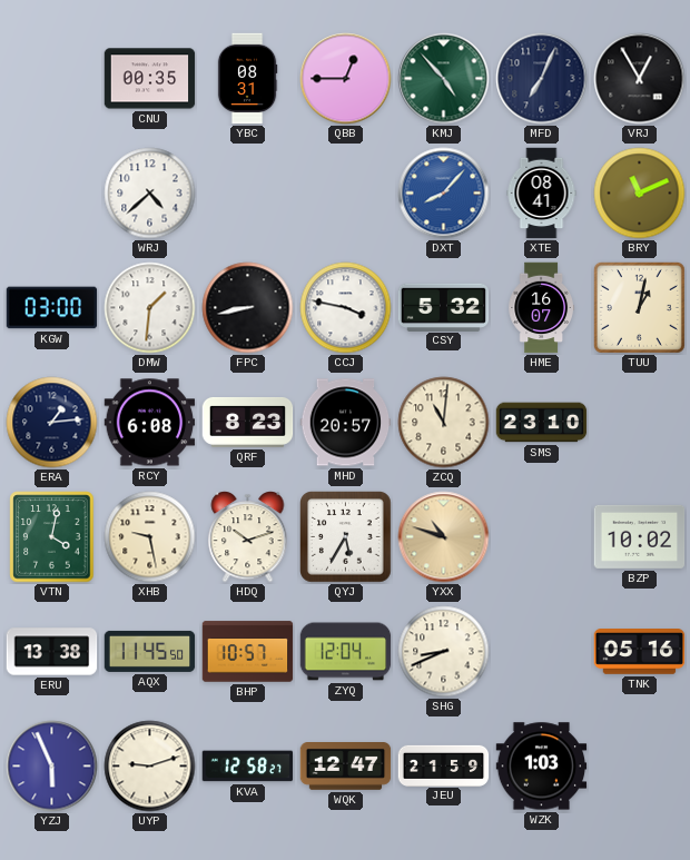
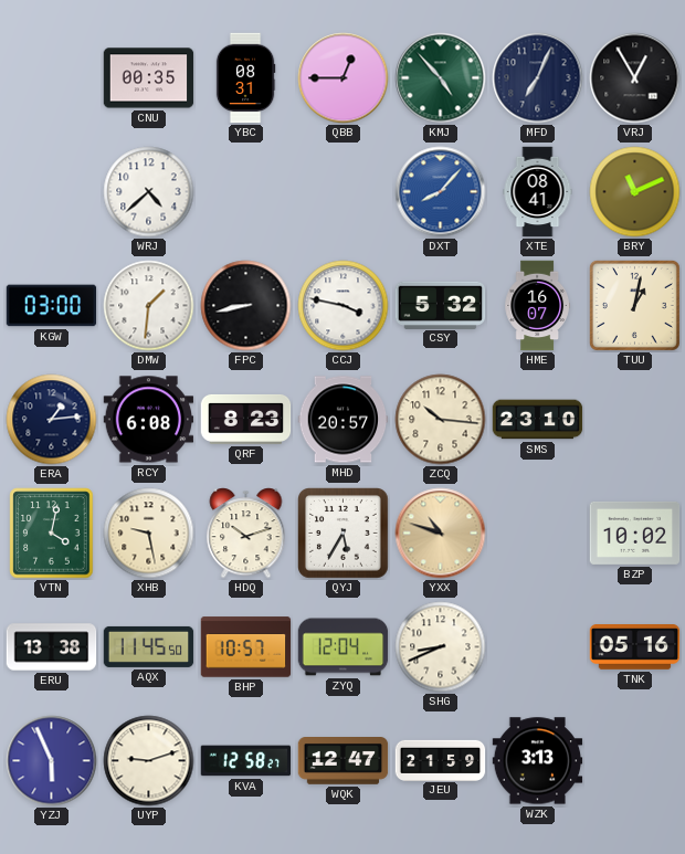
ZCQ: 11:01 -> 10:16 (441, 420)
WZK: 1:03 -> 3:13 (538, 761)
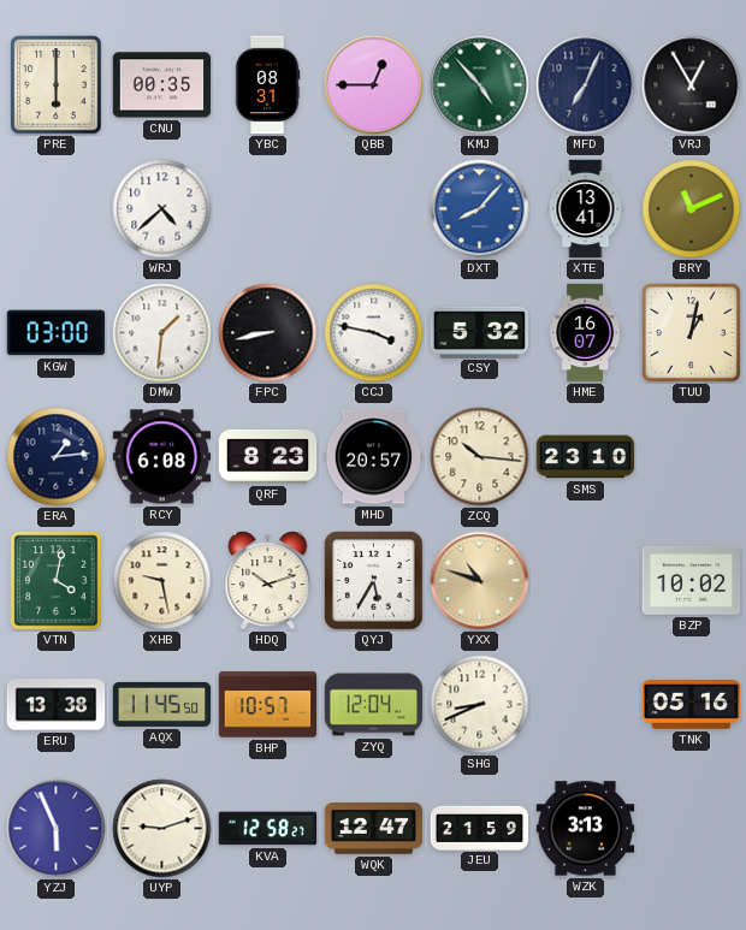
PRE: none -> 6:00 (57, 85)
XTE: 08:41 -> 13:41 (586, 209)
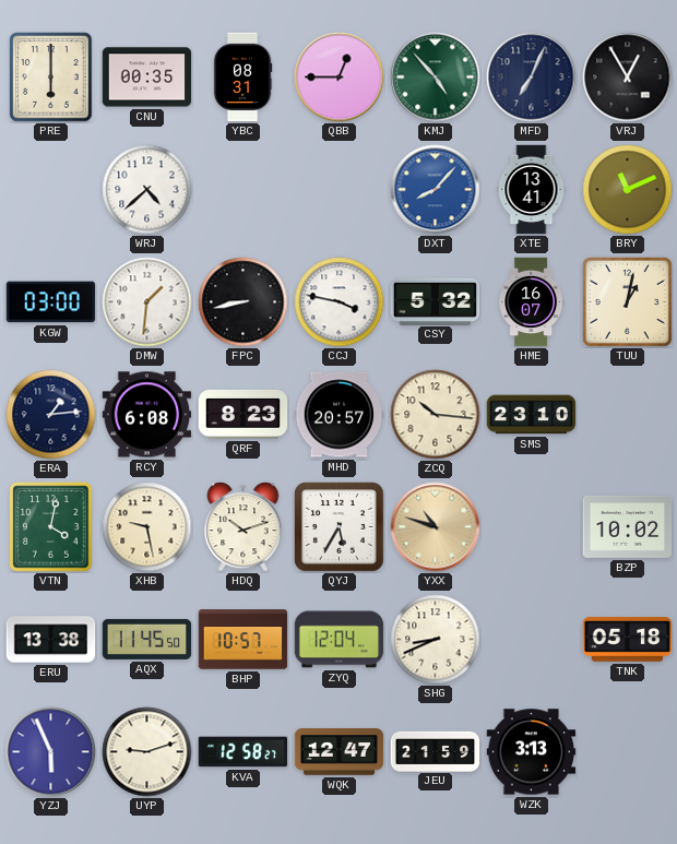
TNK: 05:16 -> 05:18 (628, 640)
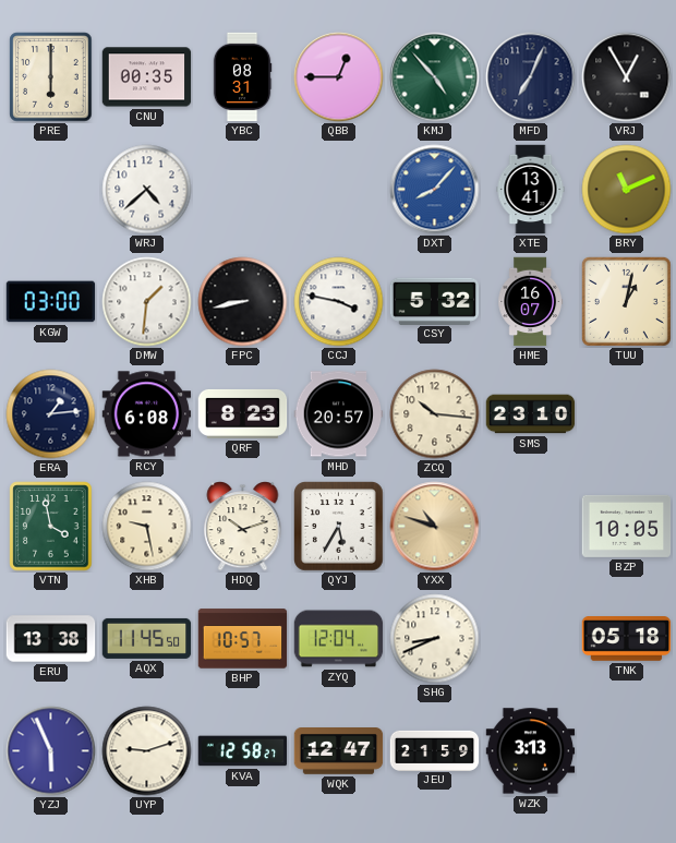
VTN: 4:02 -> 3:58 (51, 527)
BZP: 10:02 -> 10:05 (627, 526)
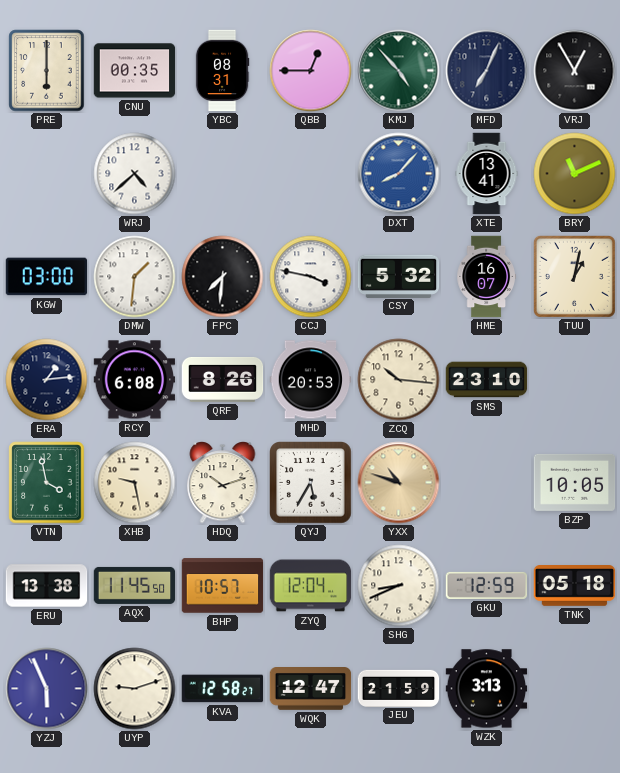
FPC: 8:43 -> 7:31 (223, 277)
QRF: 8:23 -> 8:26 (223, 379)
MHD: 20:57 -> 20:53 (311, 380)
GKU: none -> 12:59 (487, 585)
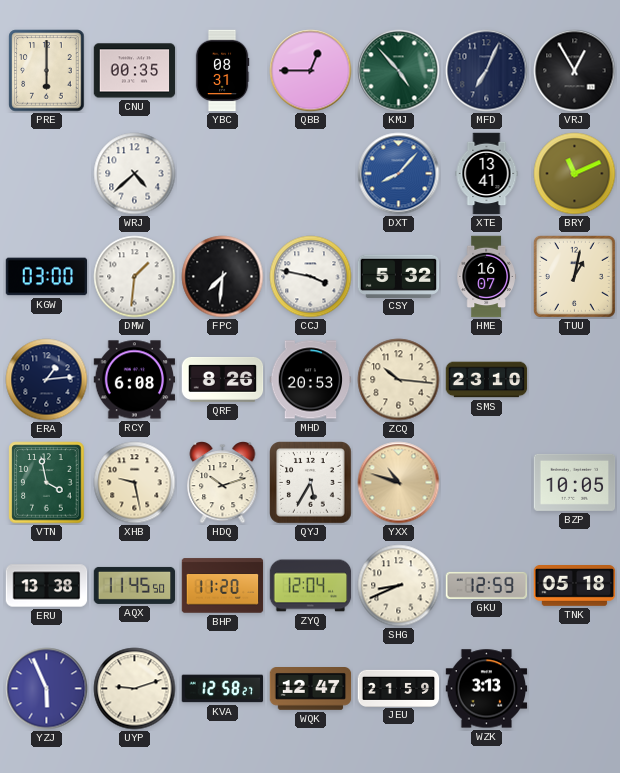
BHP: 10:57 -> 11:20 (223, 586)
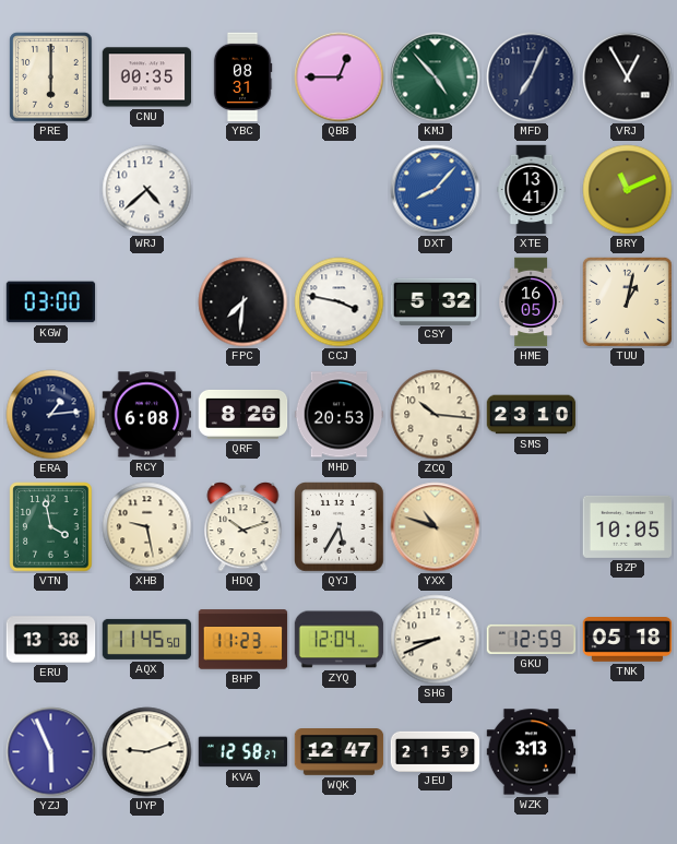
DMW: 1:31 -> none (135, 277)
HME: 16:07 -> 16:05 (531, 302)
BHP: 11:20 -> 11:23 (244, 640)
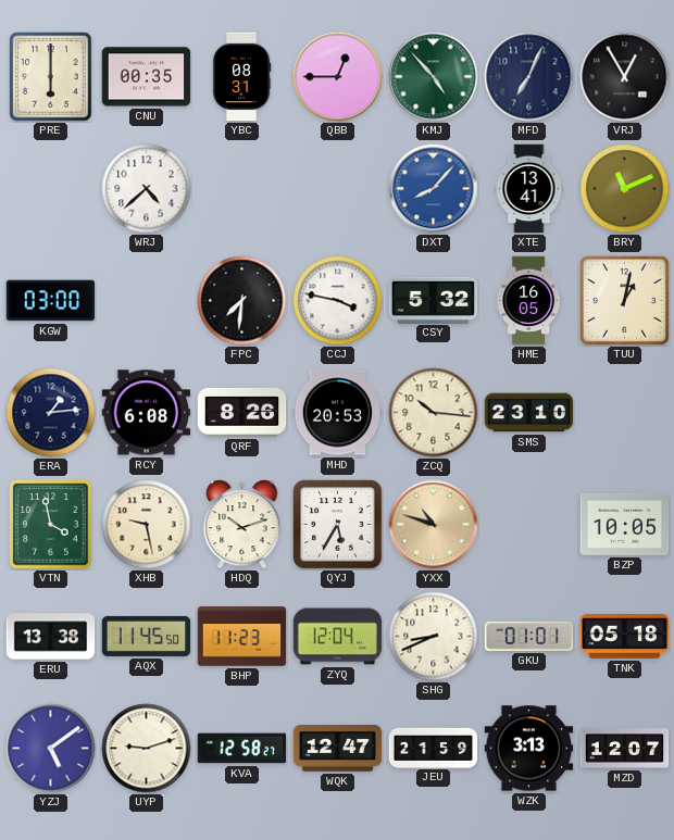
GKU: 12:59 -> 01:01 (529, 636)
YZJ: 5:56 -> 5:09 (51, 749)
MZD: none -> 12:07 (625, 749)
